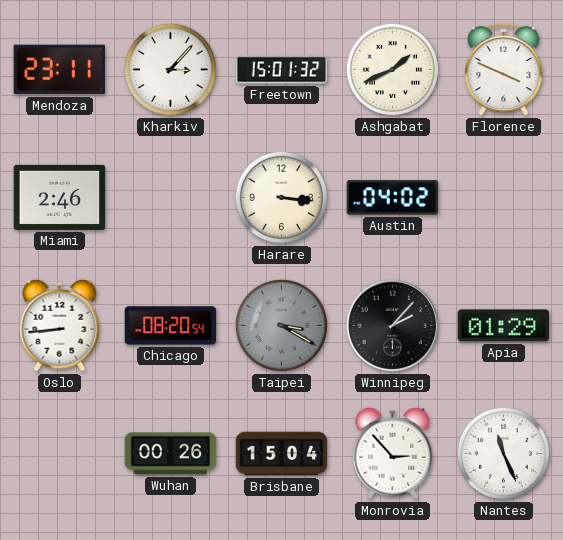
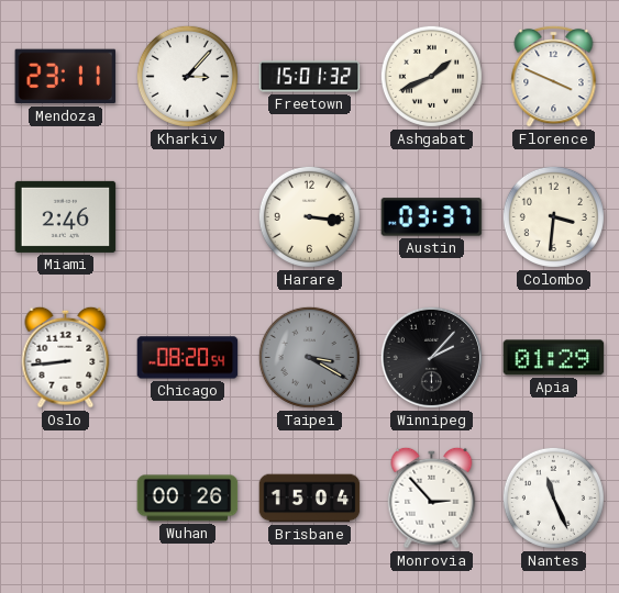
Austin: 04:02 -> 03:37 (432, 217)
Colombo: none -> 3:31 (553, 216)
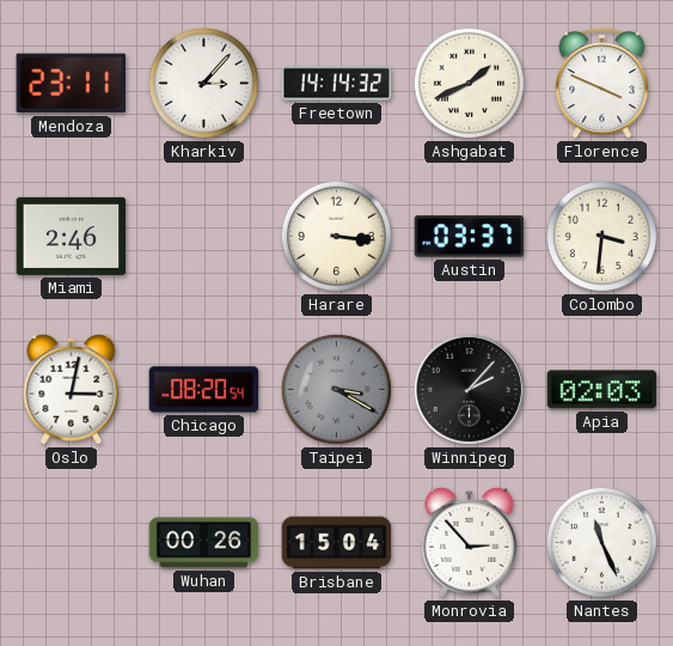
Freetown: 15:01 -> 14:14 (337, 84)
Oslo: 8:44 -> 3:02 (72, 389)
Apia: 01:29 -> 02:03 (602, 390)
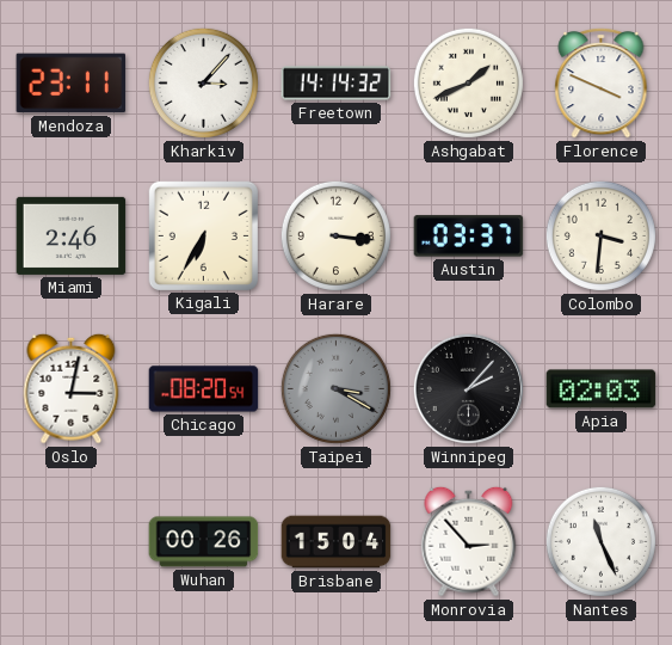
Kigali: none -> 6:35 (203, 235)
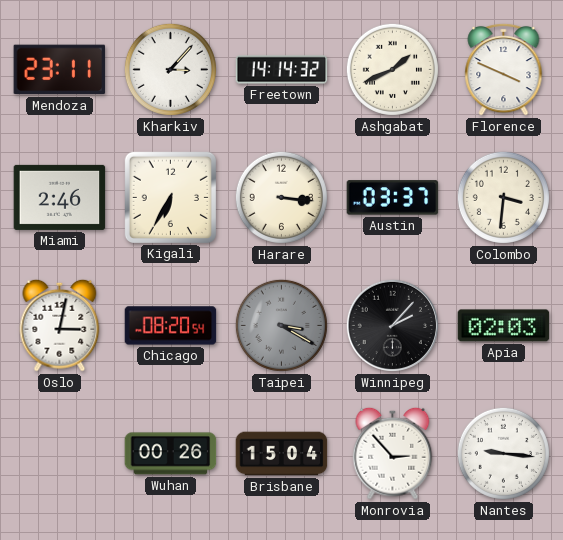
Nantes: 11:26 -> 9:16 (503, 453)
